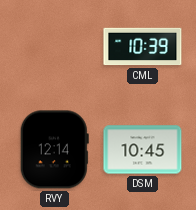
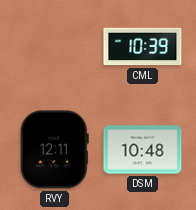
RVY: 12:14 -> 12:11 (54, 150)
DSM: 10:45 -> 10:48 (143, 150)
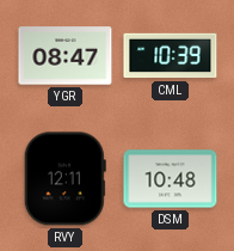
YGR: none -> 08:47 (66, 56)
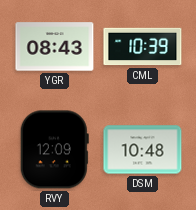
YGR: 08:47 -> 08:43 (55, 47)
RVY: 12:11 -> 12:09 (54, 150)
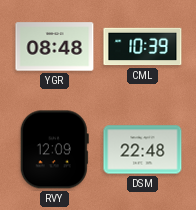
YGR: 08:43 -> 08:48 (55, 47)
DSM: 10:48 -> 22:48 (143, 150)
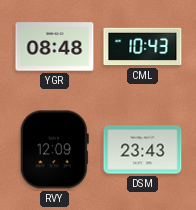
CML: 10:39 -> 10:43 (143, 47)
DSM: 22:48 -> 23:43 (143, 150)
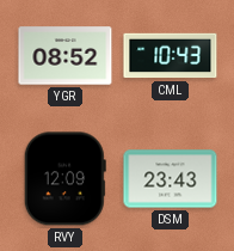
YGR: 08:48 -> 08:52 (66, 56)
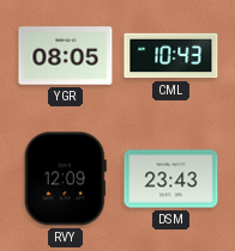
YGR: 08:52 -> 08:05 (66, 56)
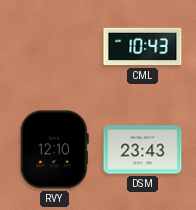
YGR: 08:05 -> none (66, 56)
RVY: 12:09 -> 12:10 (54, 150)
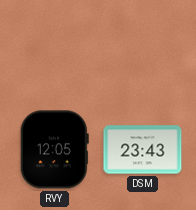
CML: 10:43 -> none (143, 47)
RVY: 12:10 -> 12:05 (54, 150)
